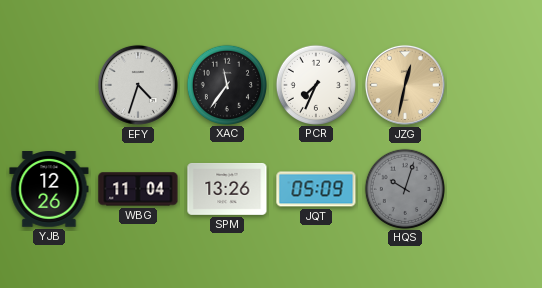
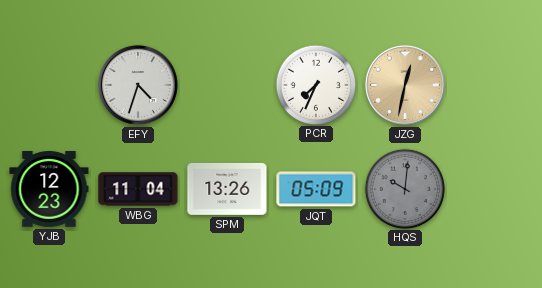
XAC: 11:36 -> none (226, 84)
YJB: 12:26 -> 12:23 (49, 190)
HQS: 10:03 -> 10:01 (404, 188)
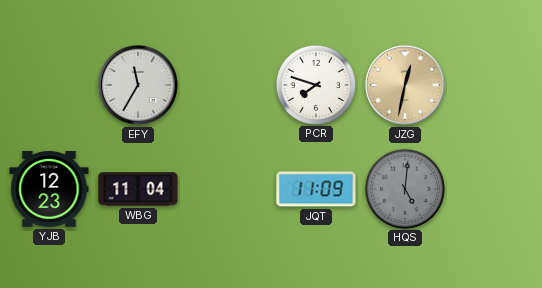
EFY: 4:33 -> 11:35 (138, 85)
PCR: 7:34 -> 7:48 (315, 84)
SPM: 13:26 -> none (227, 189)
JQT: 05:09 -> 11:09 (316, 189)
HQS: 10:01 -> 5:01 (404, 188)
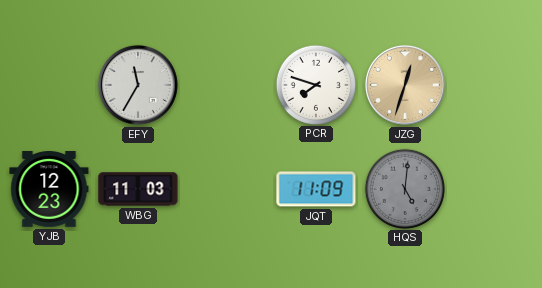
JZG: 12:32 -> 12:33 (405, 85)
WBG: 11:04 -> 11:03 (138, 189)
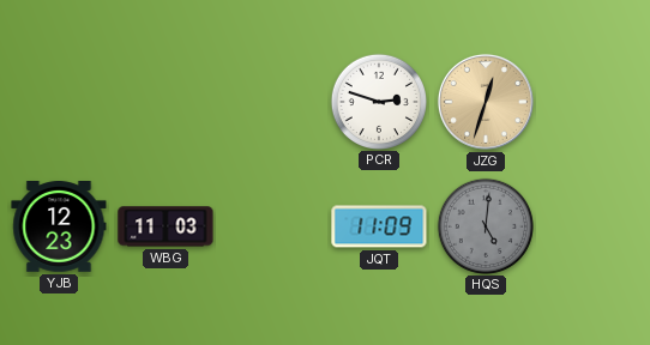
EFY: 11:35 -> none (138, 85)
PCR: 7:48 -> 2:48 (378, 101)
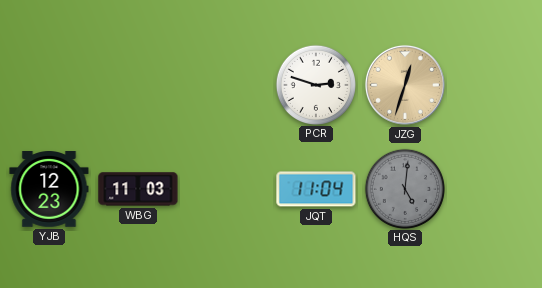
JQT: 11:09 -> 11:04 (316, 189)
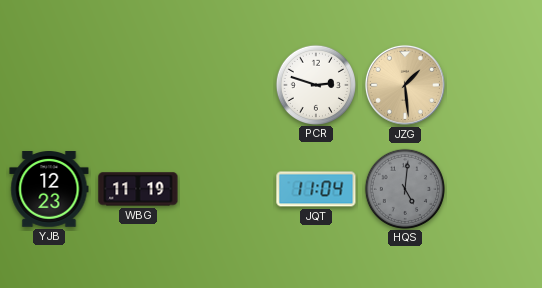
JZG: 12:33 -> 1:29 (405, 85)
WBG: 11:03 -> 11:19 (138, 189)
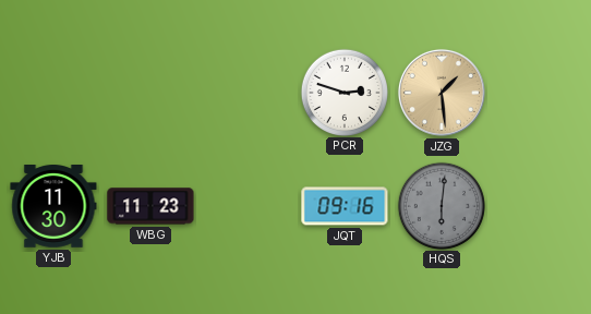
YJB: 12:23 -> 11:30 (53, 207)
WBG: 11:19 -> 11:23 (150, 206)
JQT: 11:04 -> 09:16 (345, 206)
HQS: 5:01 -> 6:01 (441, 205)
